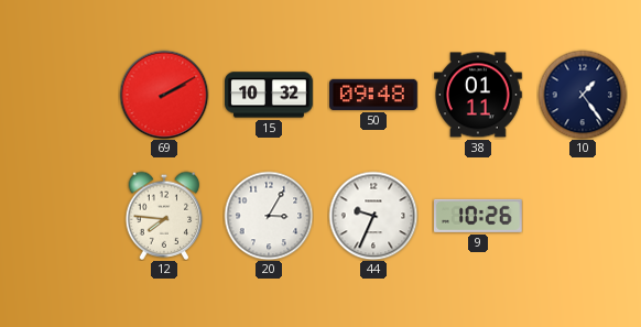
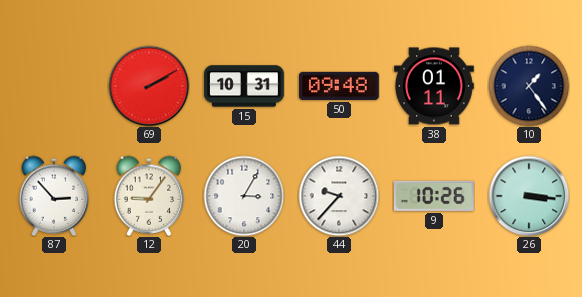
15: 10:32 -> 10:31 (244, 86)
87: none -> 2:53 (54, 196)
12: 7:46 -> 9:06 (149, 196)
44: 9:34 -> 9:37 (339, 196)
26: none -> 3:16 (529, 196)
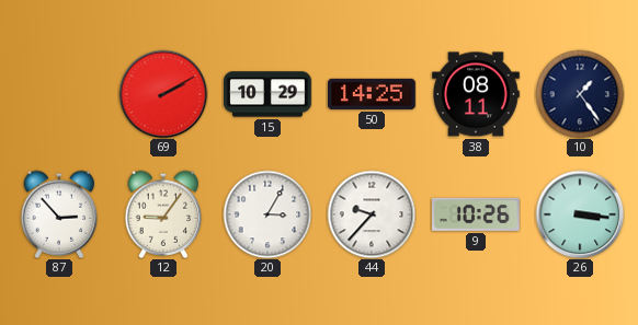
15: 10:31 -> 10:29 (267, 94)
50: 09:48 -> 14:25 (372, 94)
38: 01:11 -> 08:11 (476, 94)
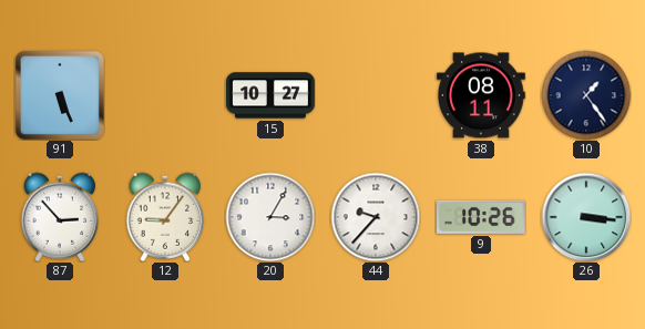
91: none -> 5:26 (60, 95)
69: 2:10 -> none (163, 94)
15: 10:29 -> 10:27 (270, 95)
50: 14:25 -> none (372, 94)
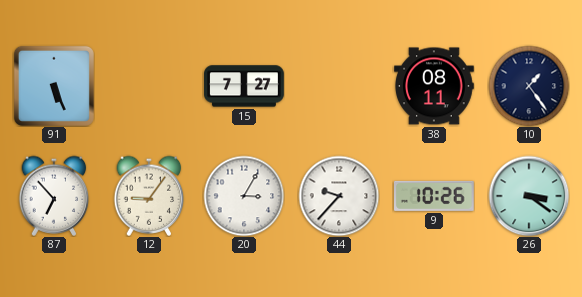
15: 10:27 -> 7:27 (244, 86)
87: 2:53 -> 6:53 (54, 196)
26: 3:16 -> 3:21 (529, 196)
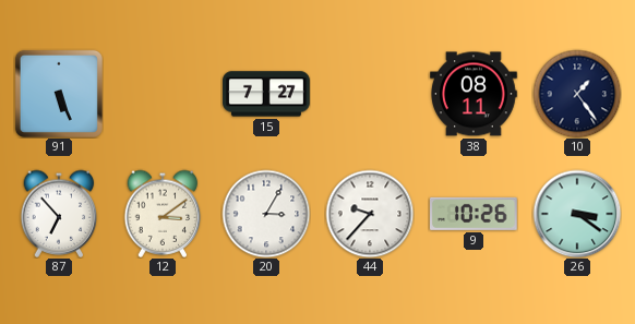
12: 9:06 -> 3:09 (163, 214)
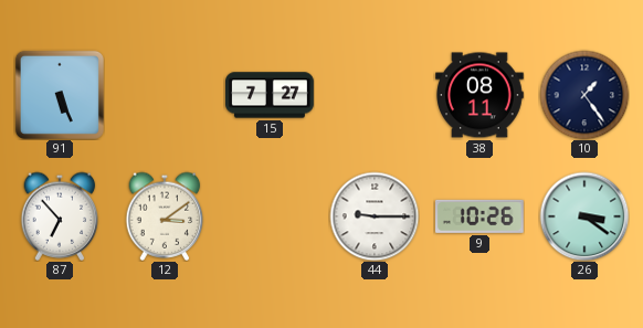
20: 3:05 -> none (266, 214)
44: 9:37 -> 9:15 (375, 216)
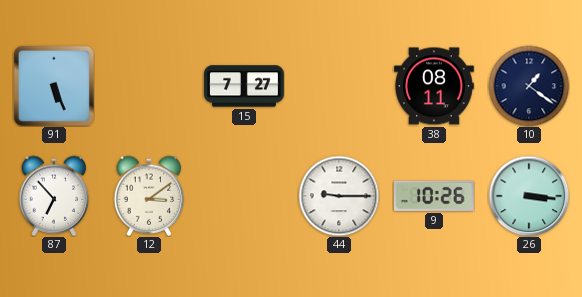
10: 1:24 -> 1:21 (529, 86)
26: 3:21 -> 3:16 (529, 196)
